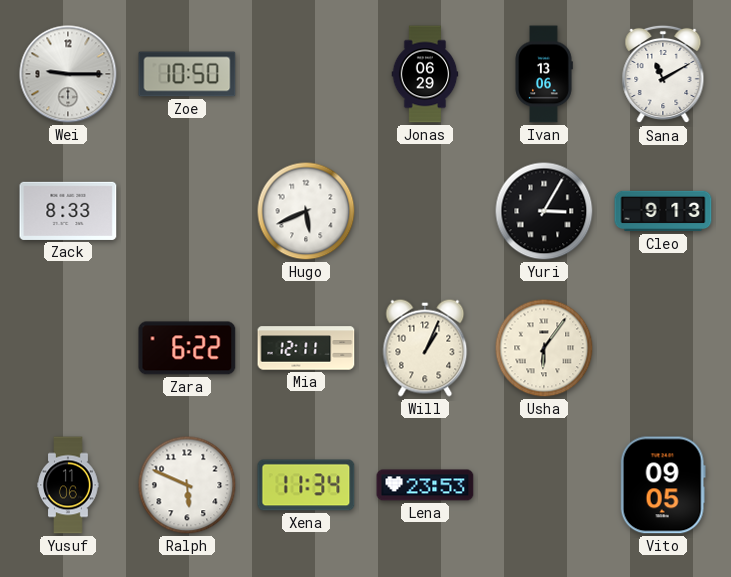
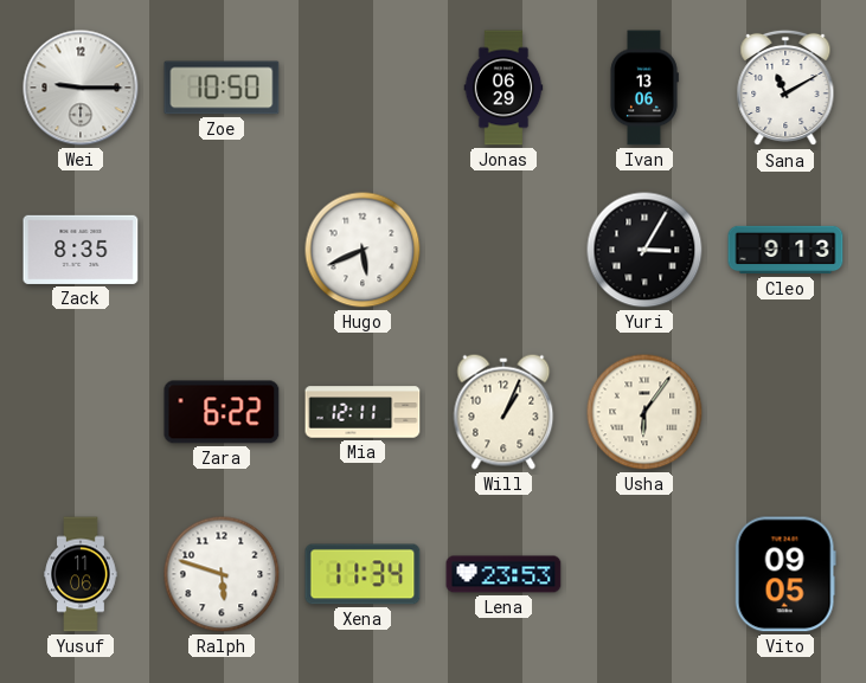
Zack: 8:33 -> 8:35 (81, 250)
Ralph: 5:49 -> 5:48 (222, 574)
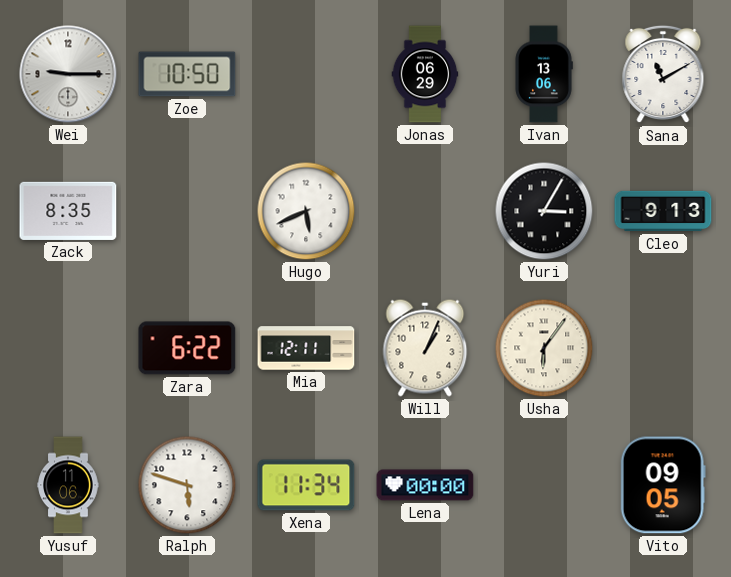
Lena: 23:53 -> 00:00 (425, 485)
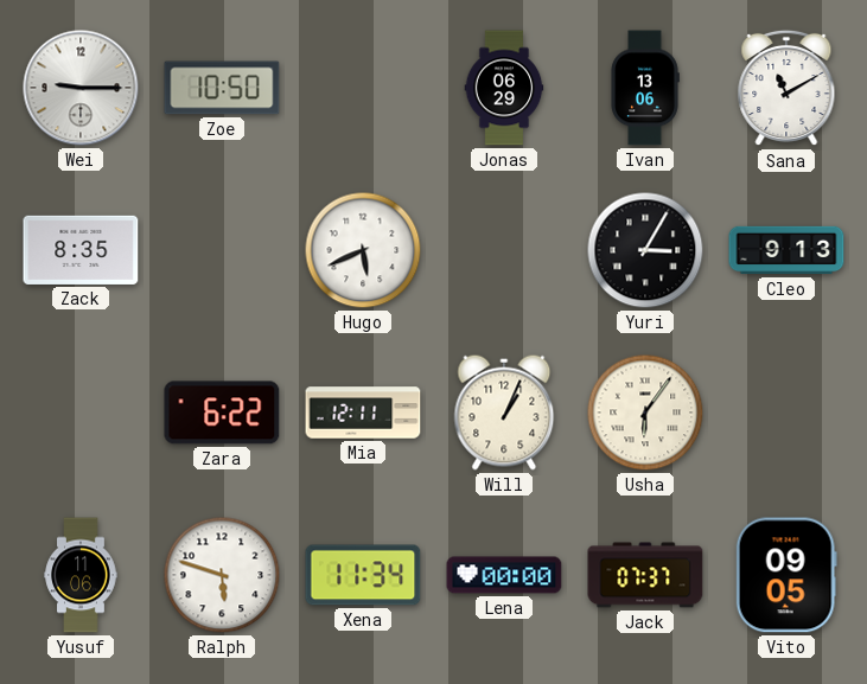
Jack: none -> 07:37 (645, 575)
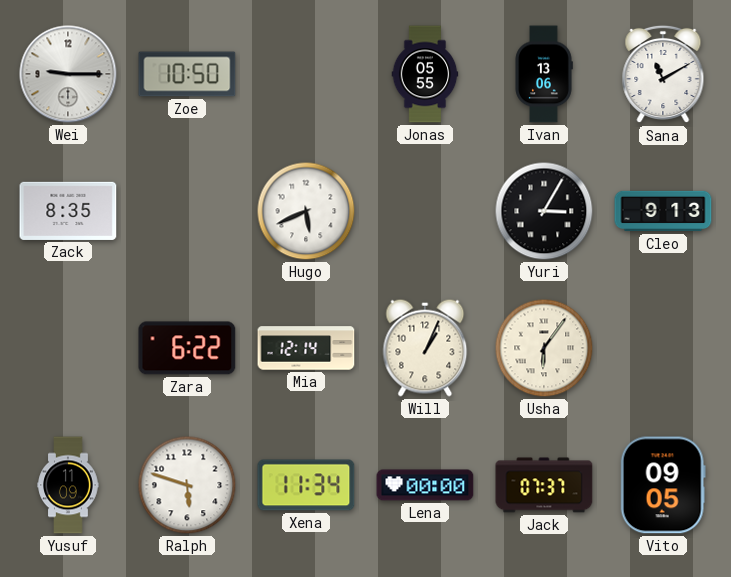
Jonas: 06:29 -> 05:55 (425, 74)
Mia: 12:11 -> 12:14 (306, 348)
Yusuf: 11:06 -> 11:09 (68, 485)
